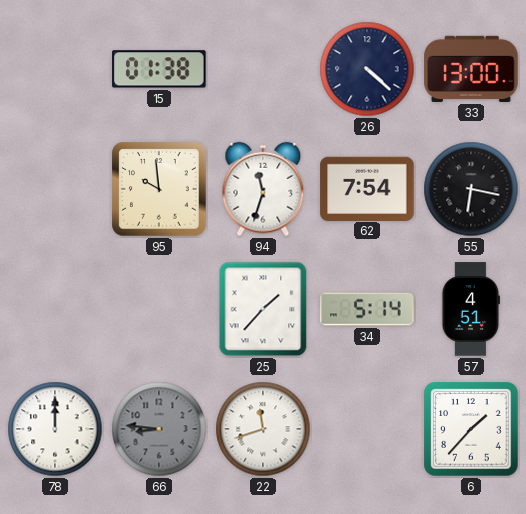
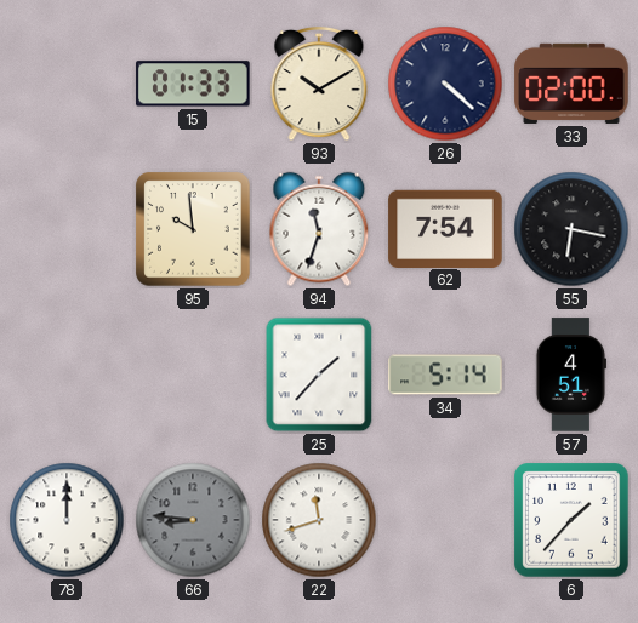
15: 01:38 -> 01:33 (193, 84)
93: none -> 10:10 (319, 84)
33: 13:00 -> 02:00 (571, 84)
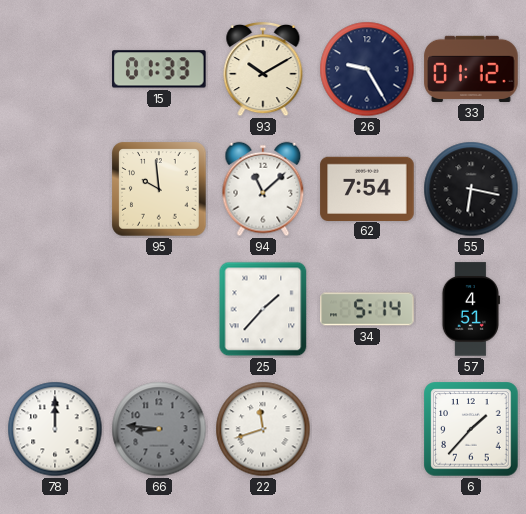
26: 4:22 -> 9:25 (367, 69)
33: 02:00 -> 01:12 (471, 69)
94: 11:33 -> 11:08 (263, 189)
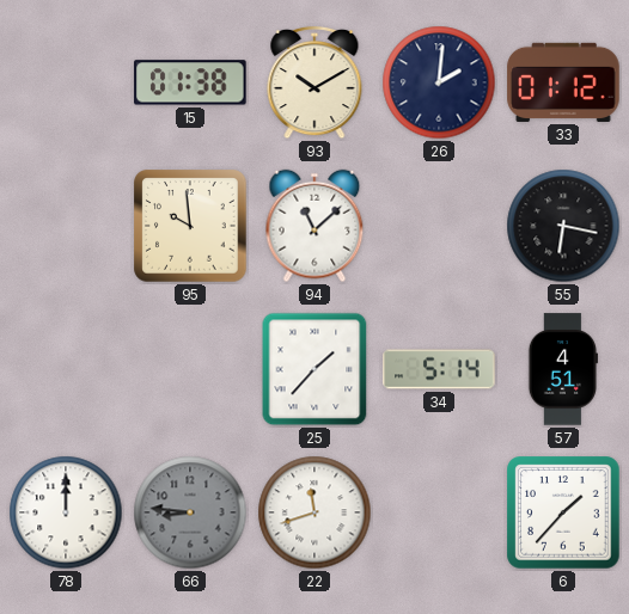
15: 01:33 -> 01:38 (190, 82)
26: 9:25 -> 2:01 (439, 82)
62: 7:54 -> none (367, 188)
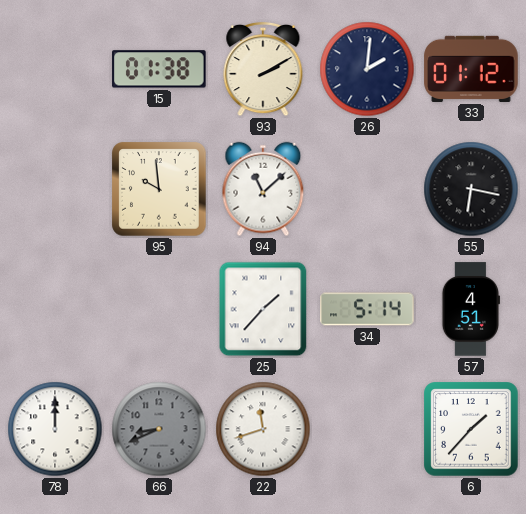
93: 10:10 -> 2:10 (263, 69)
66: 8:46 -> 8:41 (159, 429)
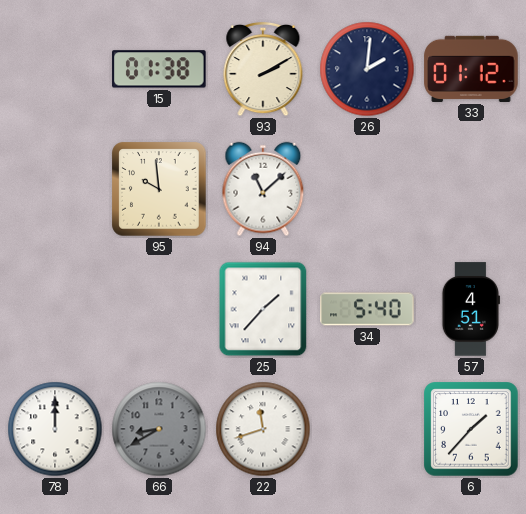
55: 6:17 -> none (471, 189)
34: 5:14 -> 5:40 (367, 309)
66: 8:41 -> 8:40 (159, 429)
